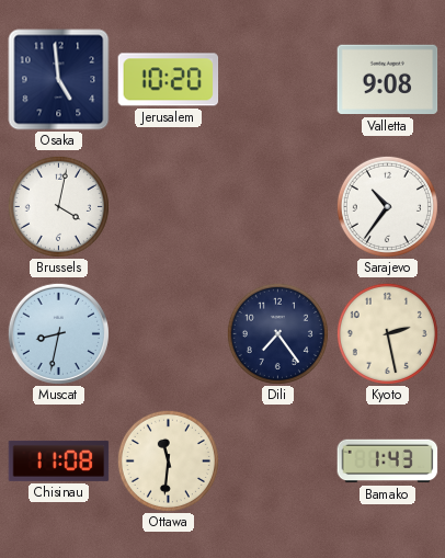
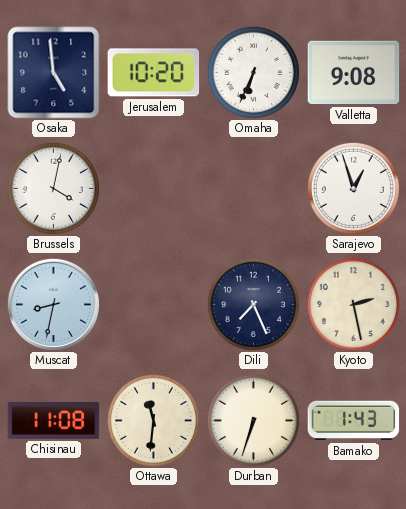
Omaha: none -> 6:34 (253, 72)
Sarajevo: 10:36 -> 12:57 (353, 188)
Dili: 7:24 -> 7:26 (253, 304)
Durban: none -> 6:33 (253, 420)
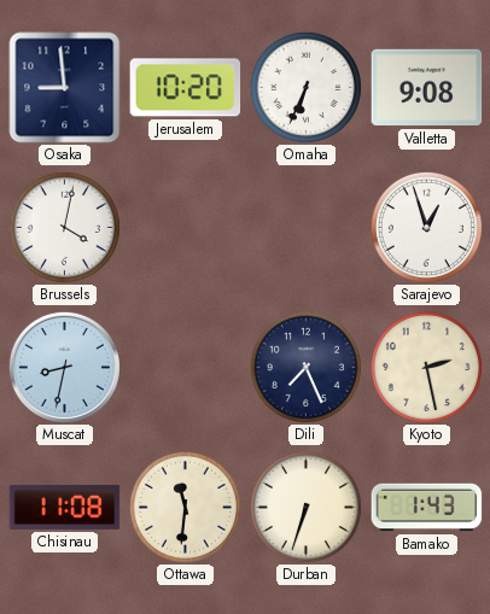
Osaka: 4:59 -> 8:59 (65, 88)
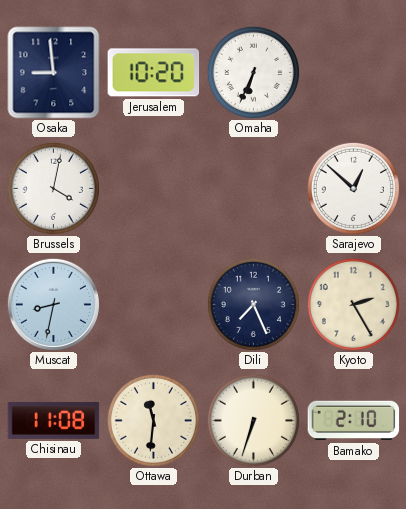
Valletta: 9:08 -> none (427, 88)
Sarajevo: 12:57 -> 12:52 (353, 188)
Kyoto: 2:28 -> 2:25 (353, 304)
Bamako: 1:43 -> 2:10 (354, 421)
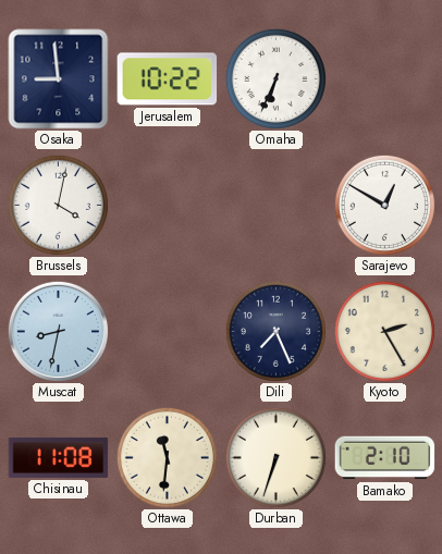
Jerusalem: 10:20 -> 10:22 (168, 79)
Sarajevo: 12:52 -> 12:50 (384, 205)
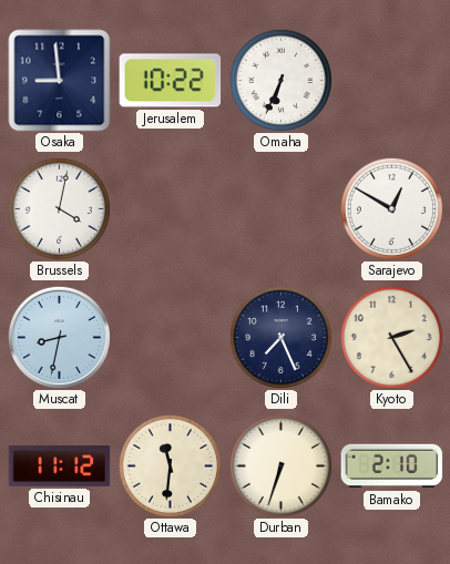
Chisinau: 11:08 -> 11:12 (60, 465)
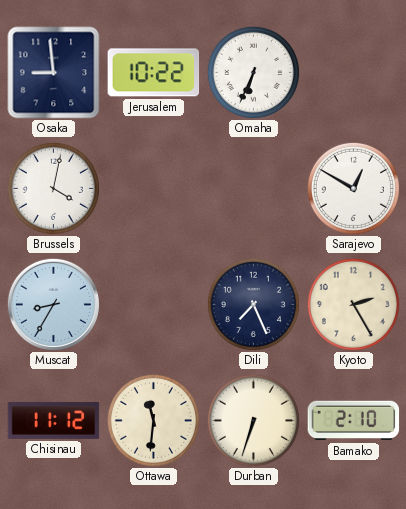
Muscat: 8:32 -> 8:35 (53, 304)
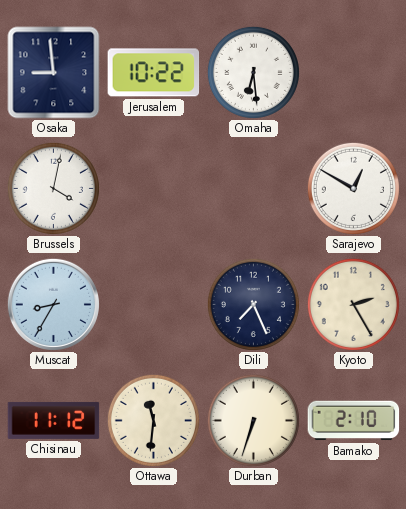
Omaha: 6:34 -> 6:29 (253, 72)
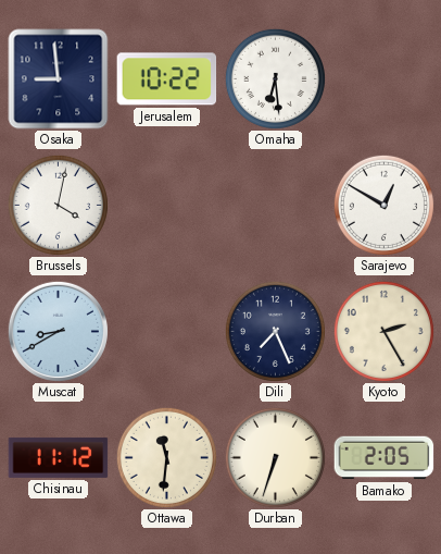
Muscat: 8:35 -> 8:40 (58, 331)
Bamako: 2:10 -> 2:05 (385, 458)
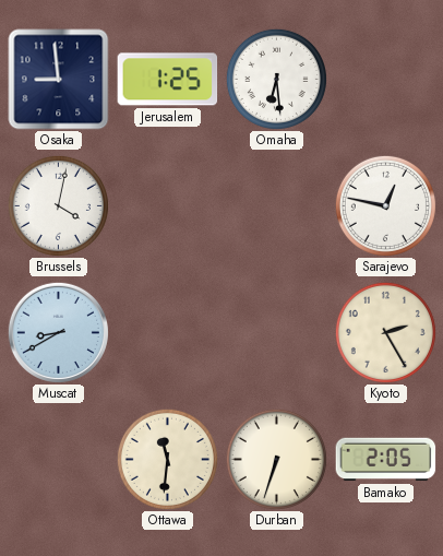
Jerusalem: 10:22 -> 1:25 (168, 80)
Sarajevo: 12:50 -> 12:47 (385, 205)
Dili: 7:26 -> none (275, 331)
Chisinau: 11:12 -> none (59, 457)
